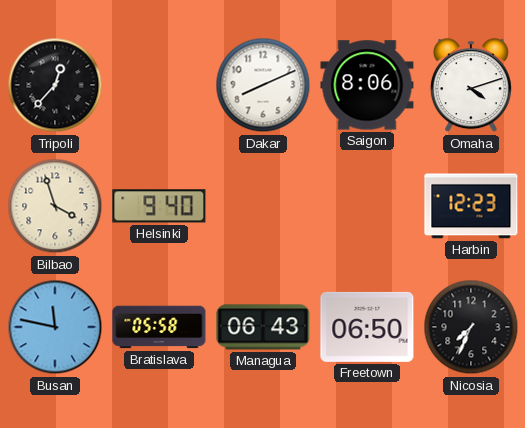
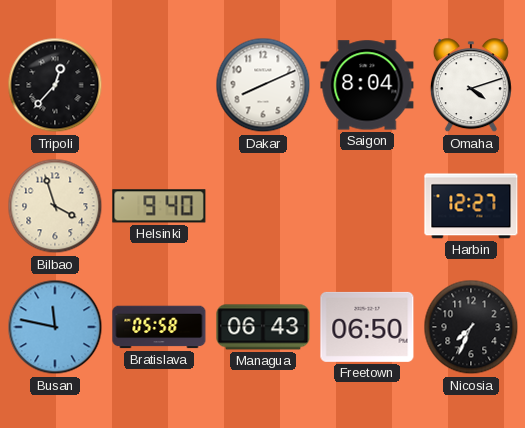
Saigon: 8:06 -> 8:04 (367, 85)
Harbin: 12:23 -> 12:27 (471, 206)
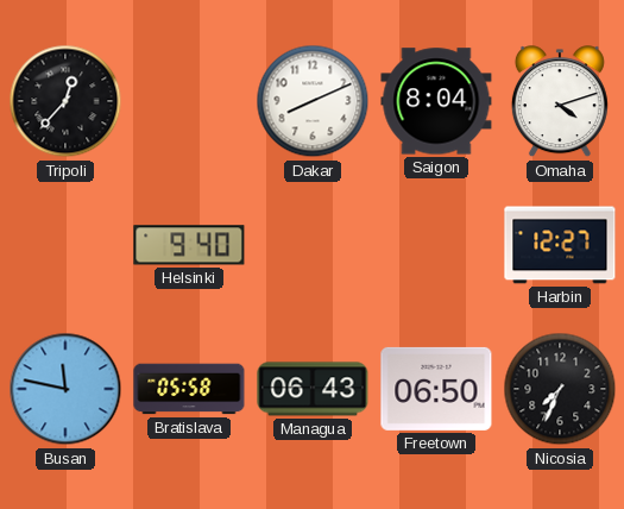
Bilbao: 3:57 -> none (55, 206)
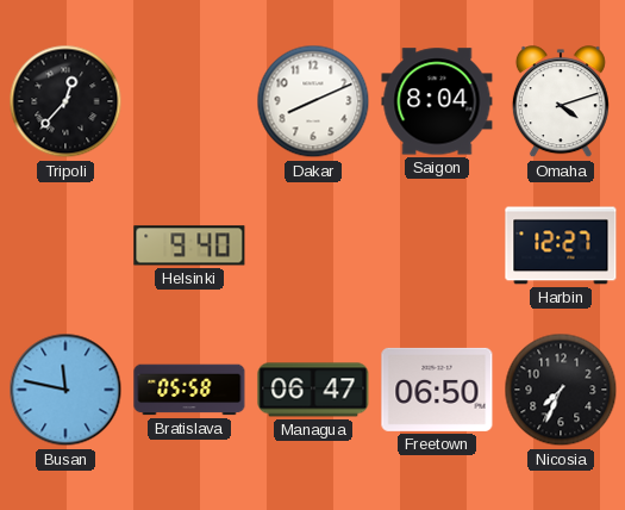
Managua: 06:43 -> 06:47 (313, 390)
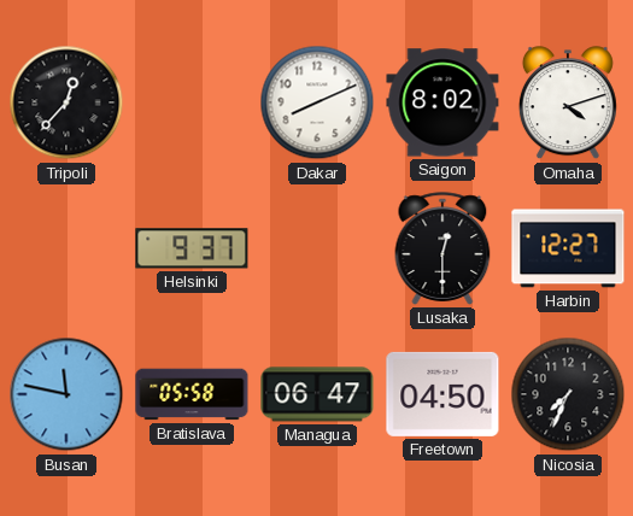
Saigon: 8:04 -> 8:02 (442, 102)
Helsinki: 9:40 -> 9:37 (192, 248)
Lusaka: none -> 12:30 (442, 248)
Freetown: 06:50 -> 04:50 (442, 394)
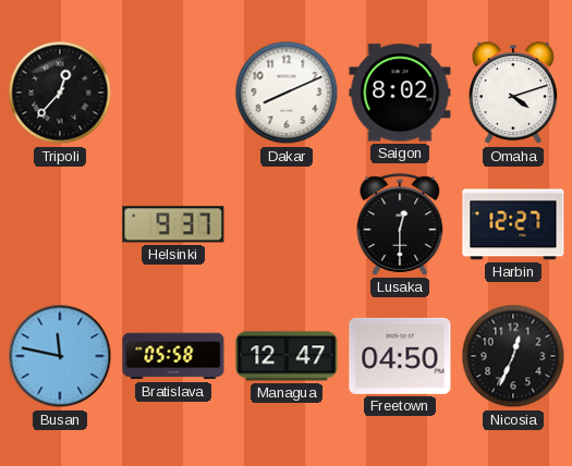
Managua: 06:47 -> 12:47 (287, 356)
Nicosia: 7:34 -> 12:34 (513, 356)
